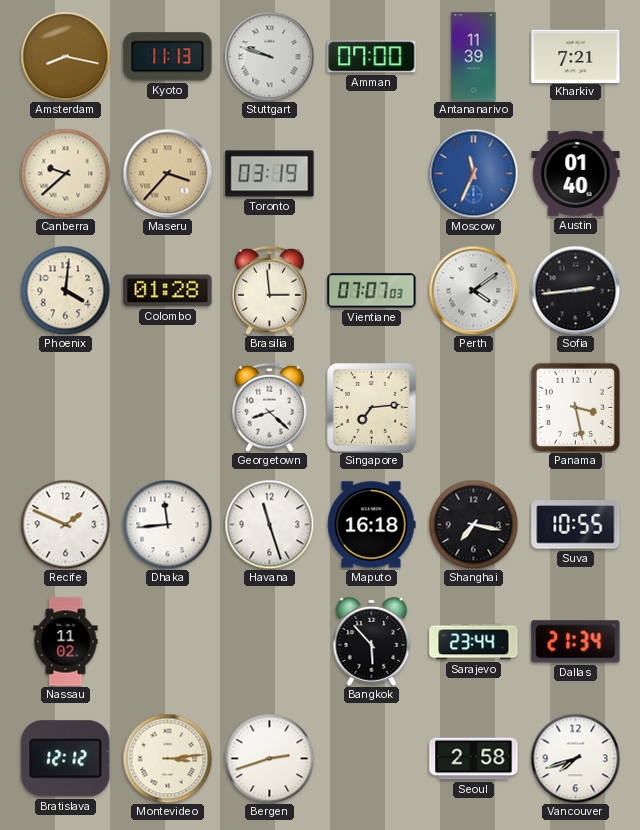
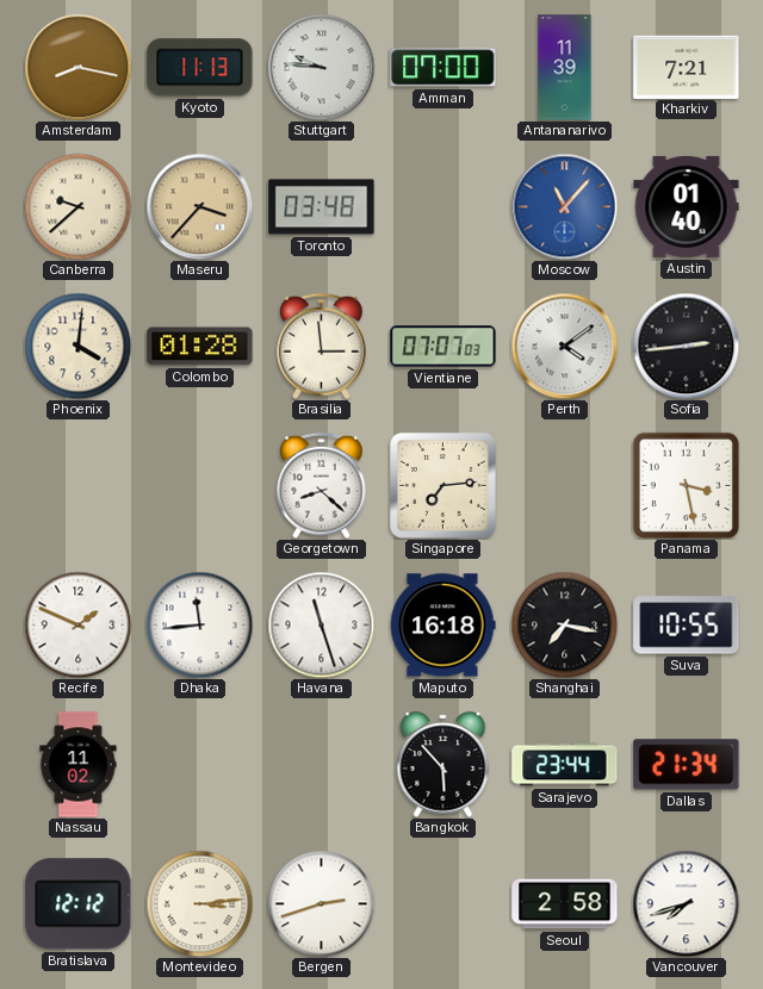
Stuttgart: 9:48 -> 9:46 (321, 67)
Toronto: 03:19 -> 03:48 (322, 207)
Moscow: 11:34 -> 11:07 (564, 206)
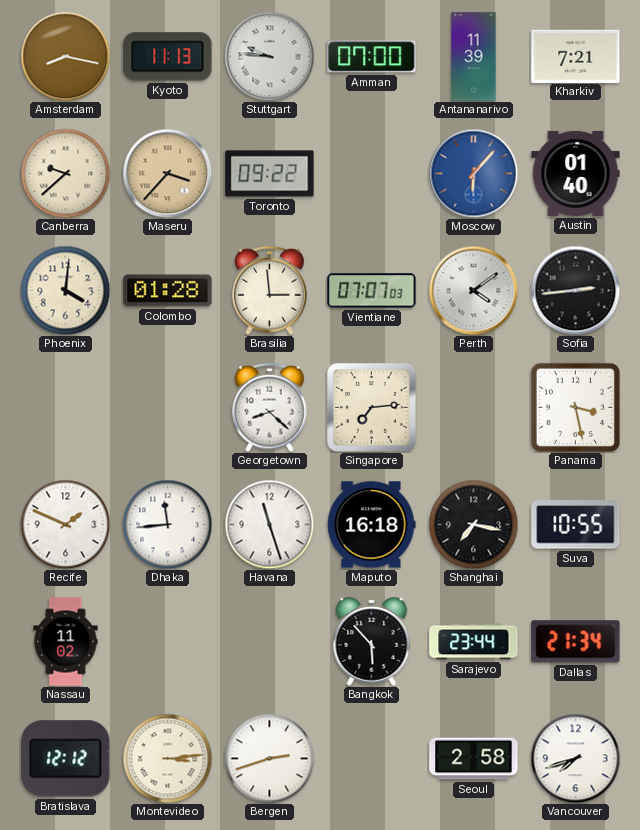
Toronto: 03:48 -> 09:22 (270, 174)
Moscow: 11:07 -> 6:07 (473, 173)
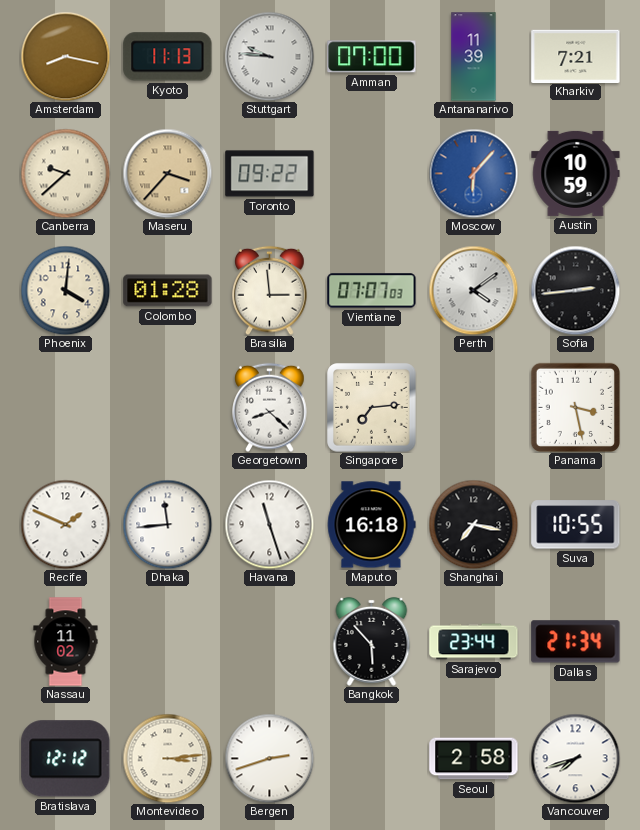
Austin: 01:40 -> 10:59 (576, 173)
